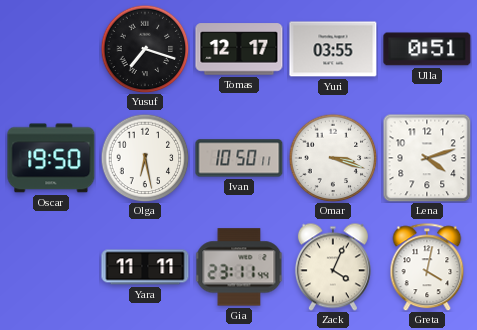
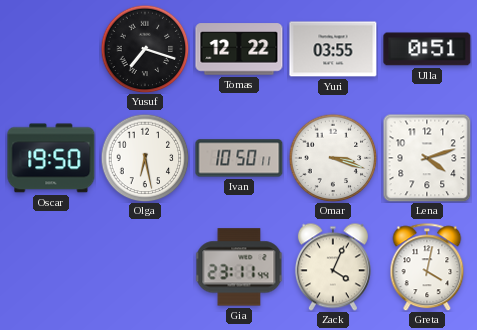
Tomas: 12:17 -> 12:22 (239, 49)
Yara: 11:11 -> none (145, 267)
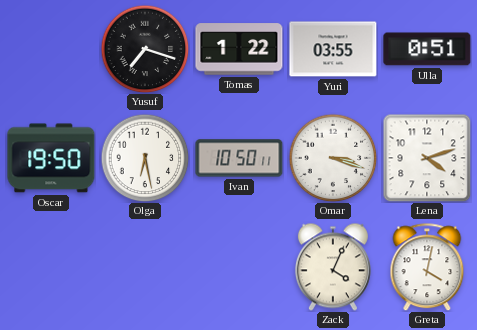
Tomas: 12:22 -> 1:22 (239, 49)
Gia: 23:11 -> none (239, 267)
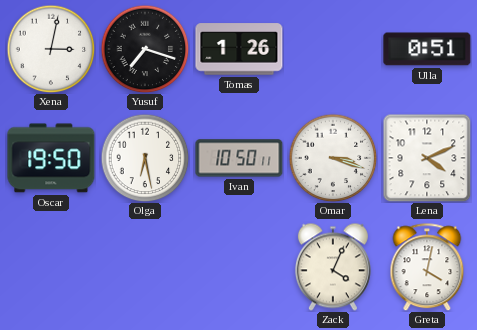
Xena: none -> 3:02 (51, 49)
Tomas: 1:22 -> 1:26 (239, 49)
Yuri: 03:55 -> none (333, 49)
Lena: 4:12 -> 4:11 (427, 158)
